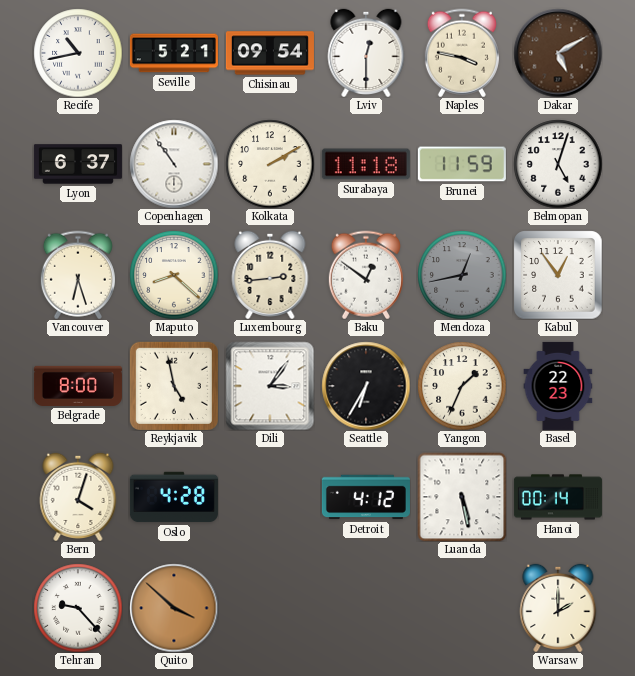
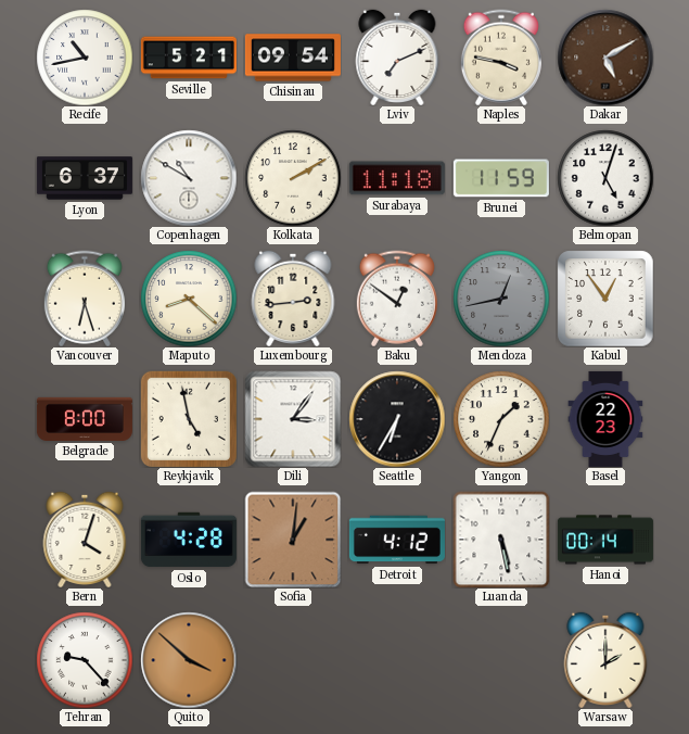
Lviv: 12:30 -> 7:11 (397, 56)
Copenhagen: 10:54 -> 10:50 (189, 178)
Sofia: none -> 1:01 (293, 540)
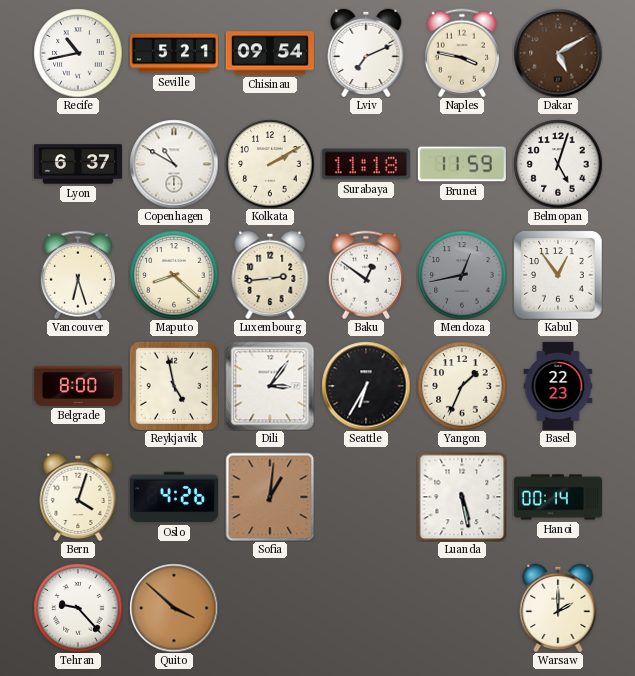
Oslo: 4:28 -> 4:26 (174, 497)
Detroit: 4:12 -> none (397, 540)
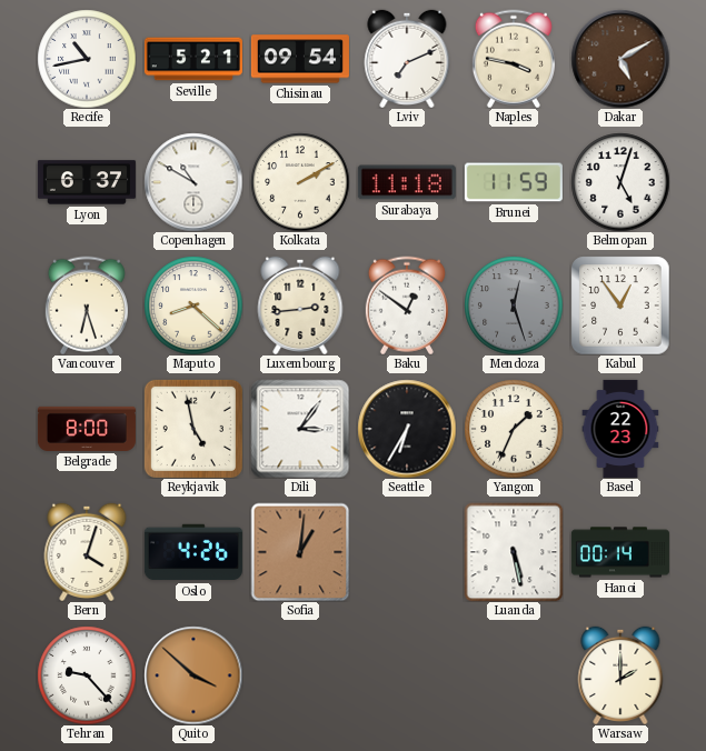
Mendoza: 12:43 -> 12:27 (514, 306)
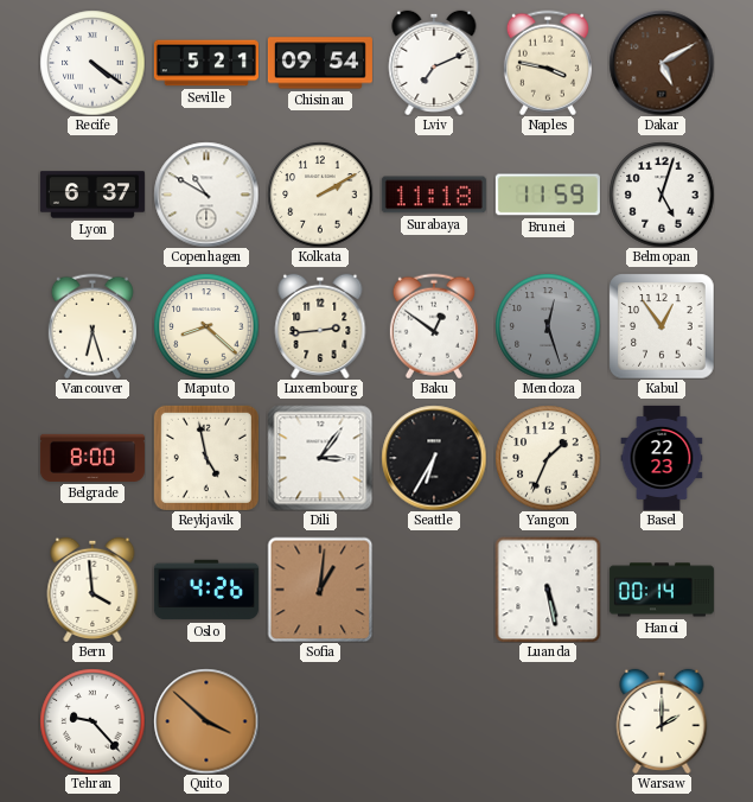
Recife: 10:43 -> 4:21 (92, 63)
Bern: 4:03 -> 3:59 (92, 588)
